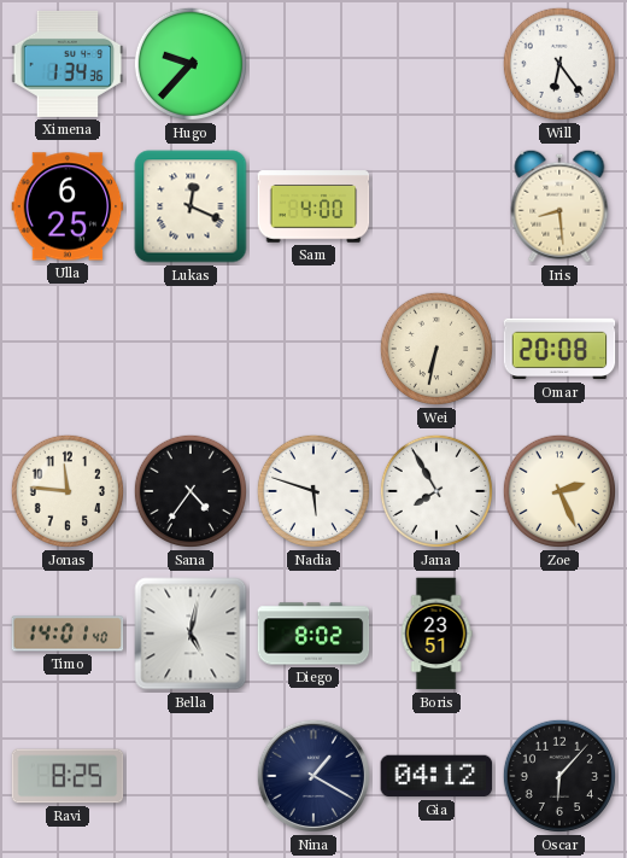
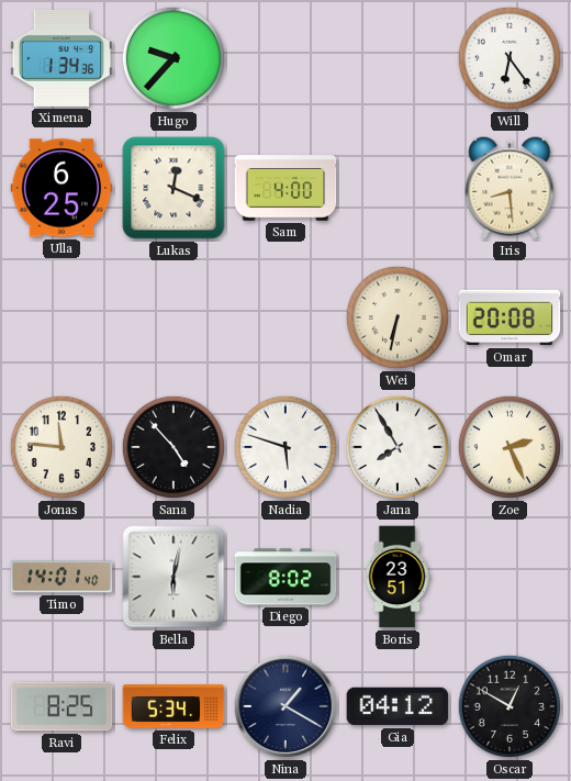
Sana: 4:36 -> 4:53 (173, 447)
Bella: 5:02 -> 6:02 (173, 577)
Felix: none -> 5:34 (173, 707)
Oscar: 6:07 -> 12:50 (510, 706)
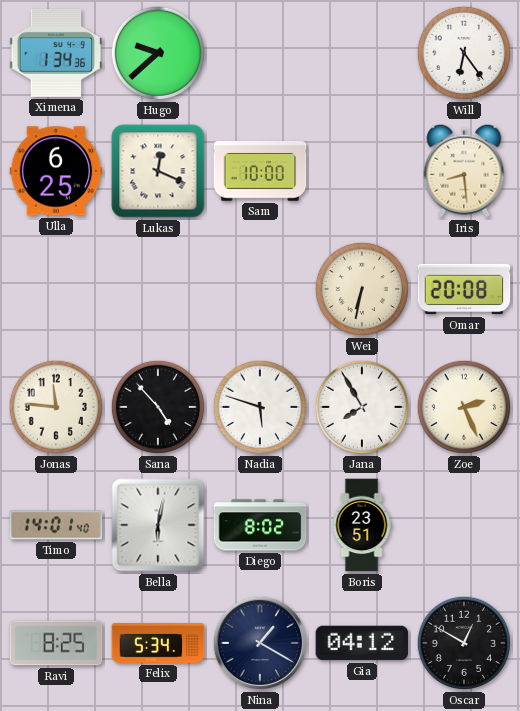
Hugo: 9:37 -> 9:38 (158, 53)
Sam: 4:00 -> 10:00 (260, 171)
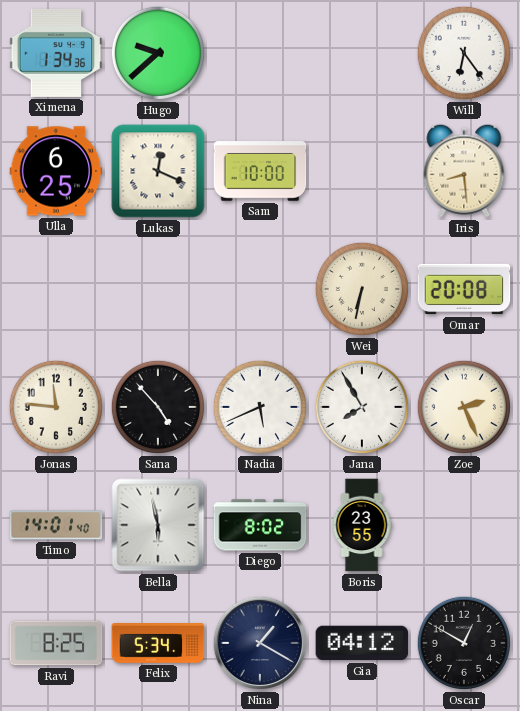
Nadia: 5:48 -> 5:41 (260, 407)
Bella: 6:02 -> 5:58 (158, 525)
Boris: 23:51 -> 23:55 (362, 525)
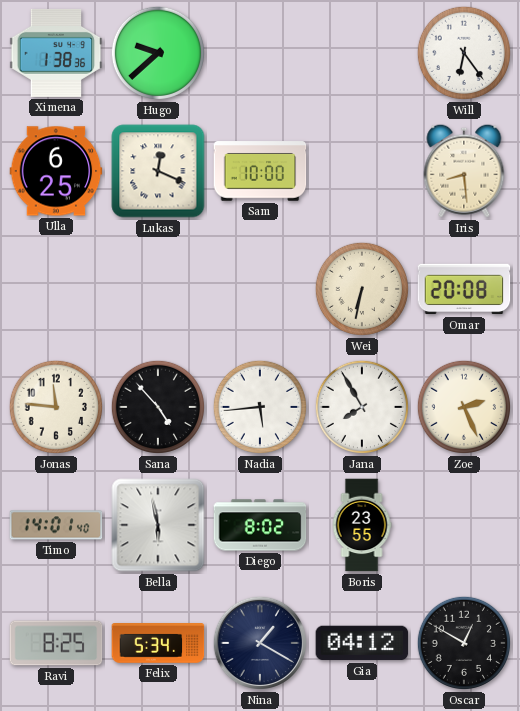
Ximena: 1:34 -> 1:38 (56, 53)
Nadia: 5:41 -> 5:44 (260, 407)
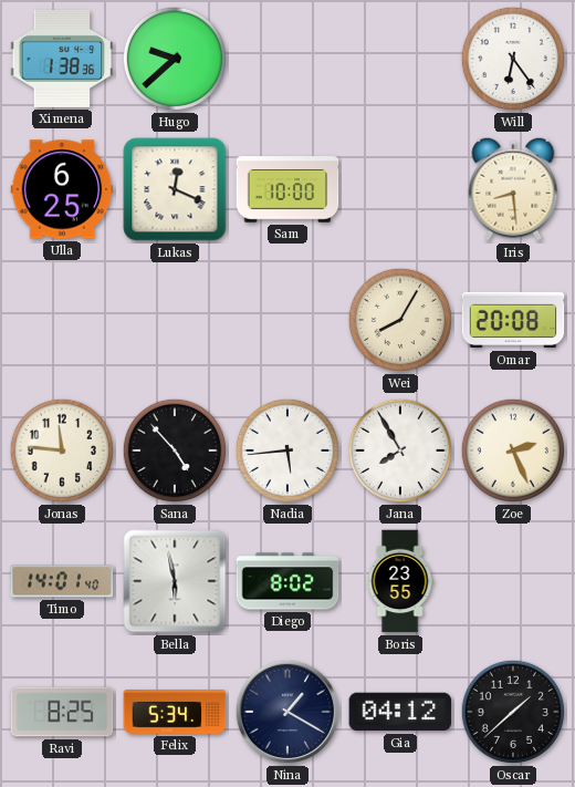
Wei: 6:32 -> 8:05 (400, 320)
Oscar: 12:50 -> 1:38 (513, 712)
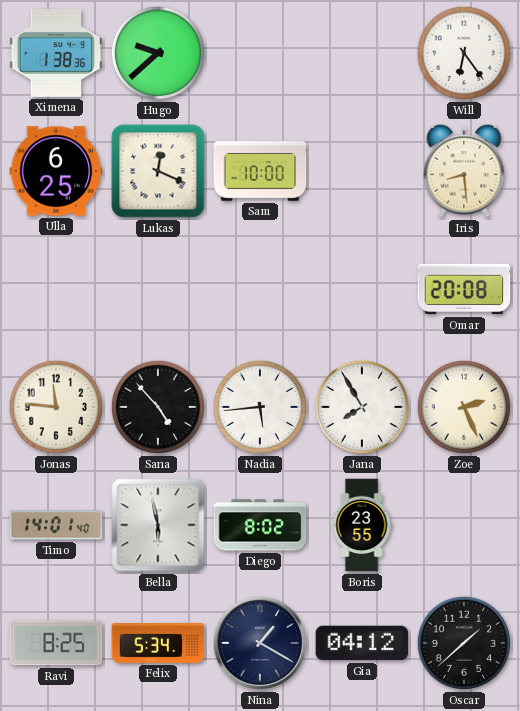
Wei: 8:05 -> none (400, 320)
